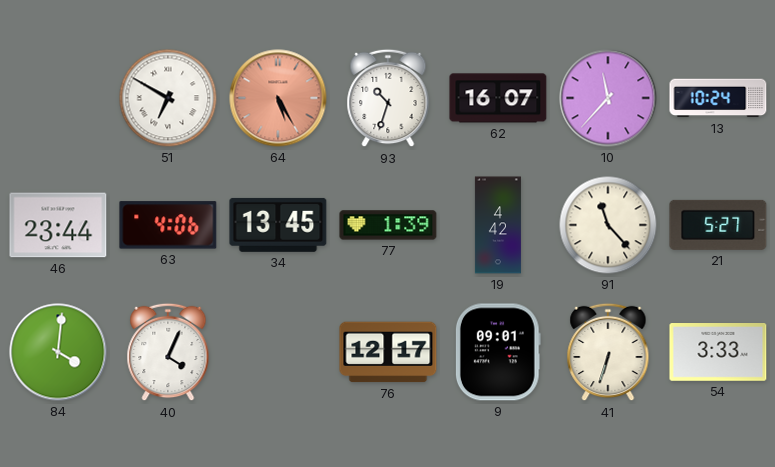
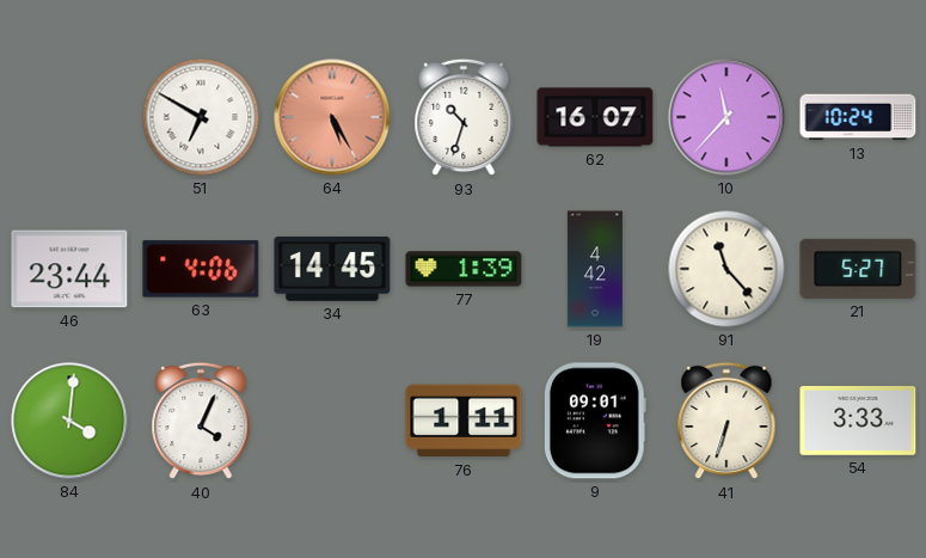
34: 13:45 -> 14:45 (332, 269)
76: 12:17 -> 1:11 (464, 421)
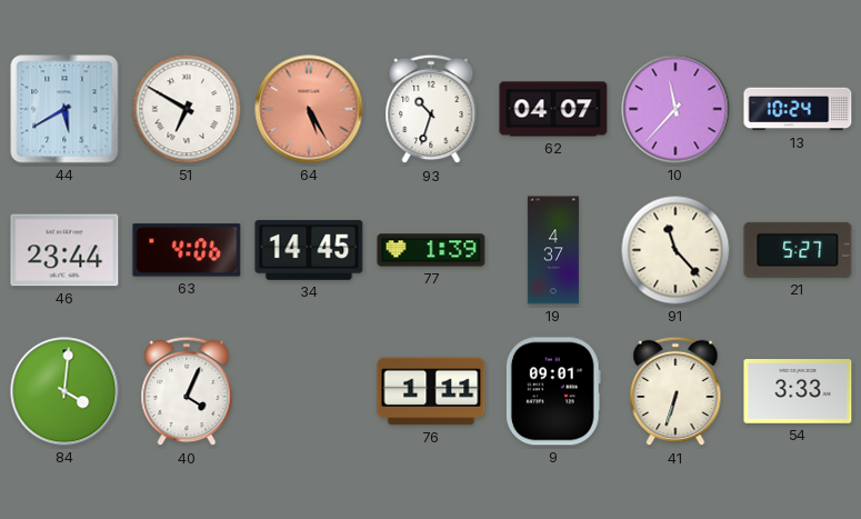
44: none -> 5:40 (64, 109)
62: 16:07 -> 04:07 (553, 109)
19: 4:42 -> 4:37 (553, 250)
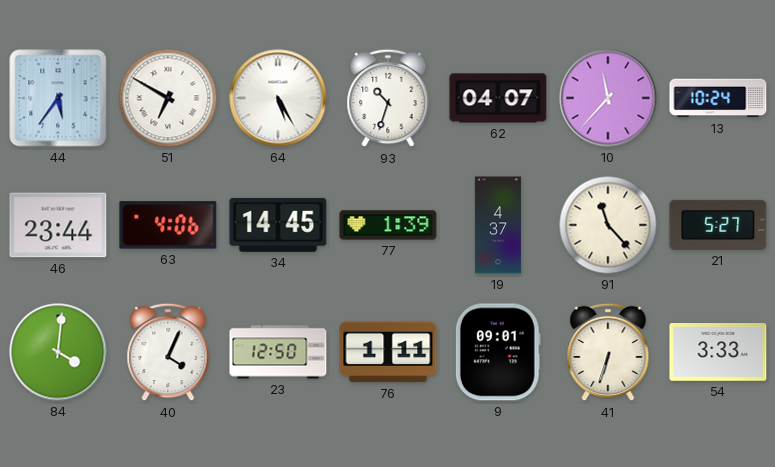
44: 5:40 -> 5:36 (58, 98)
64 dial: salmon -> white (278, 98)
23: none -> 12:50 (278, 352)
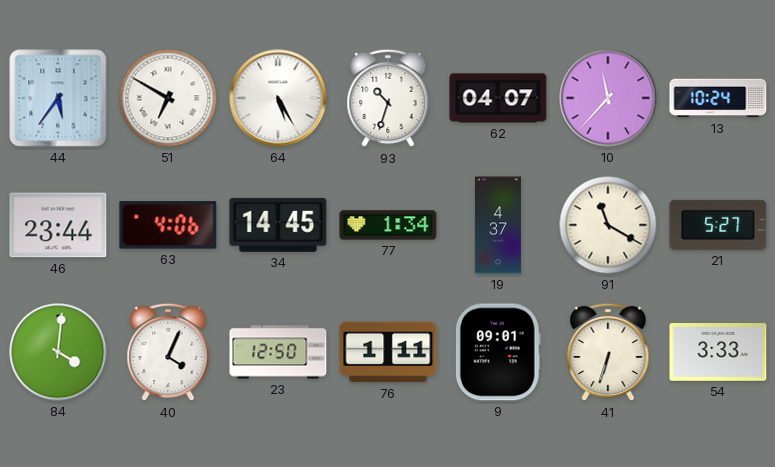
77: 1:39 -> 1:34 (388, 225)
91: 11:23 -> 11:20 (608, 225)
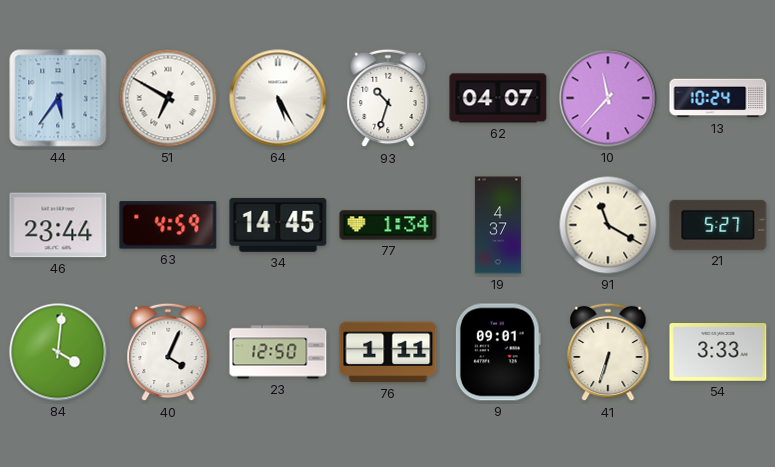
63: 4:06 -> 4:59 (168, 225)
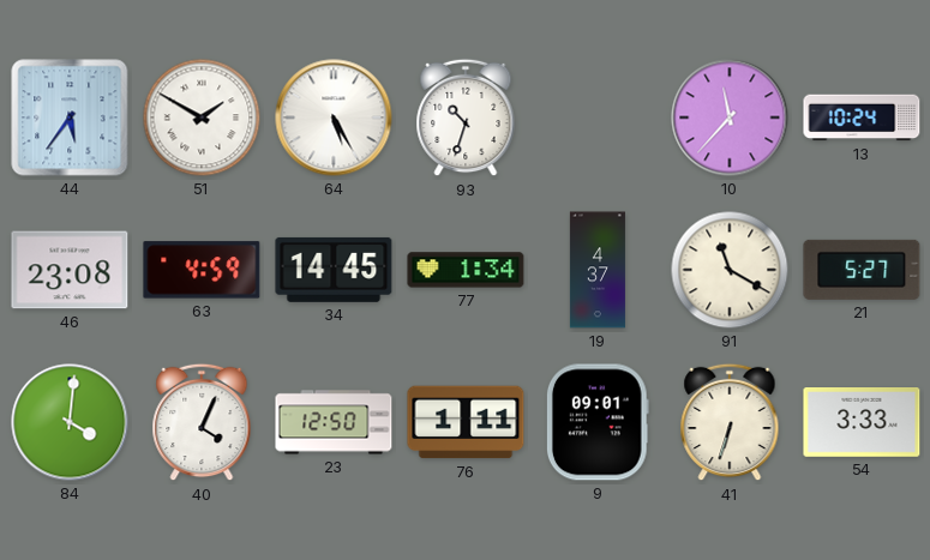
51: 6:50 -> 1:50 (202, 118)
62: 04:07 -> none (498, 98)
46: 23:44 -> 23:08 (70, 270)
